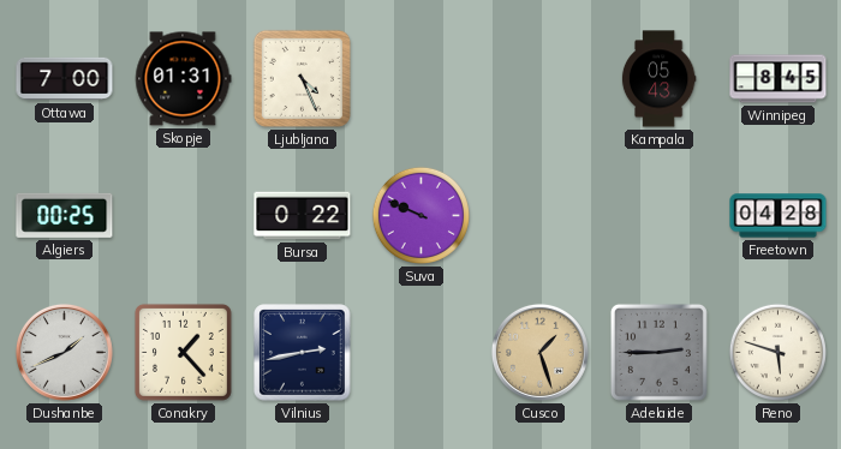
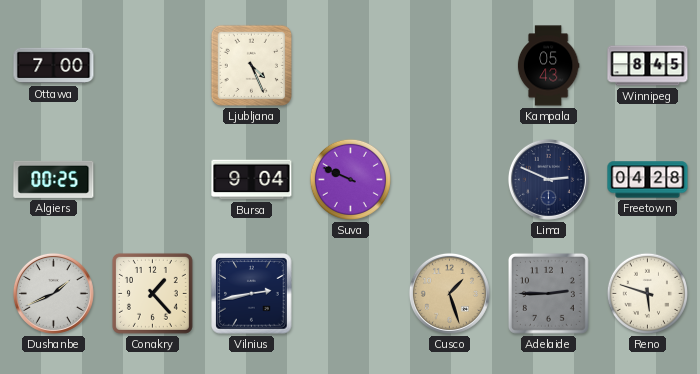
Skopje: 01:31 -> none (184, 79)
Bursa: 0:22 -> 9:04 (252, 180)
Lima: none -> 2:49 (548, 179)
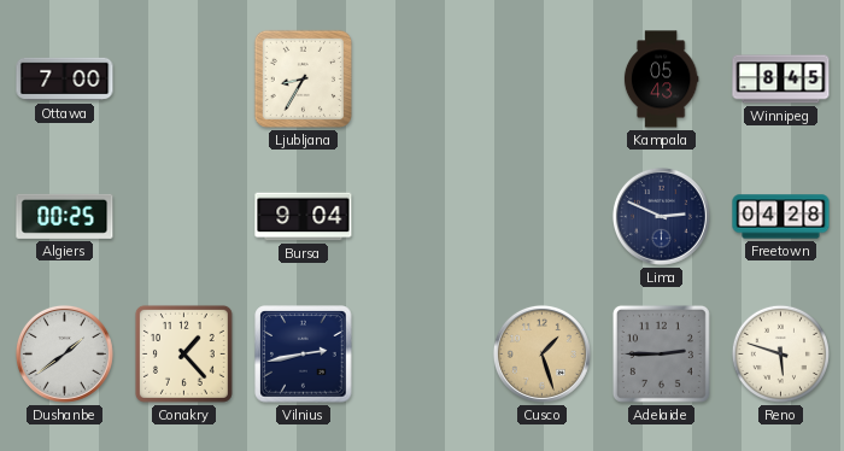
Ljubljana: 4:26 -> 8:35 (303, 78)
Suva: 9:49 -> none (350, 179)
Dushanbe: 1:41 -> 1:39 (64, 353)
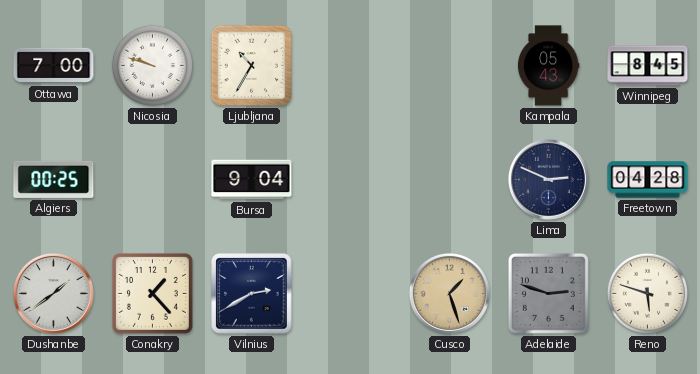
Nicosia: none -> 9:48 (152, 65)
Ljubljana: 8:35 -> 10:35 (251, 65)
Vilnius: 2:43 -> 2:40 (252, 294)
Adelaide: 2:45 -> 2:48 (548, 293)
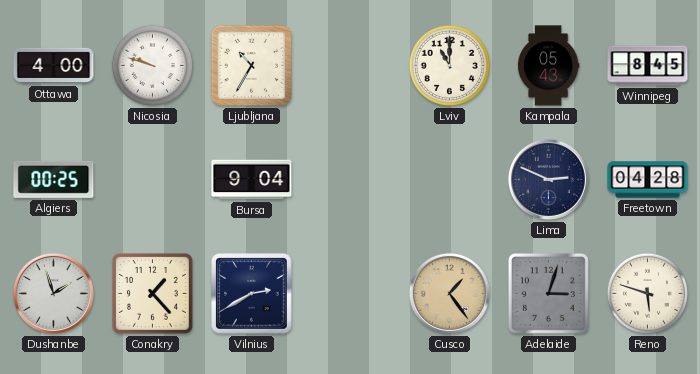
Ottawa: 7:00 -> 4:00 (54, 66)
Lviv: none -> 11:00 (449, 65)
Dushanbe: 1:39 -> 1:57 (53, 293)
Cusco: 1:27 -> 1:24 (449, 293)
Adelaide: 2:48 -> 3:03 (548, 293)
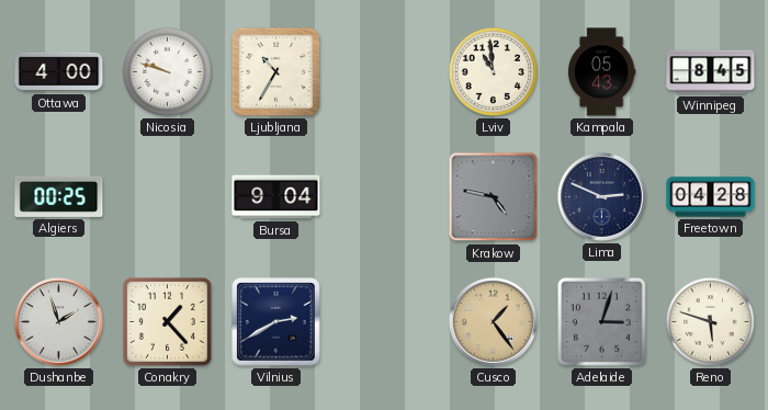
Lviv: 11:00 -> 10:59 (493, 71)
Krakow: none -> 4:47 (494, 197)
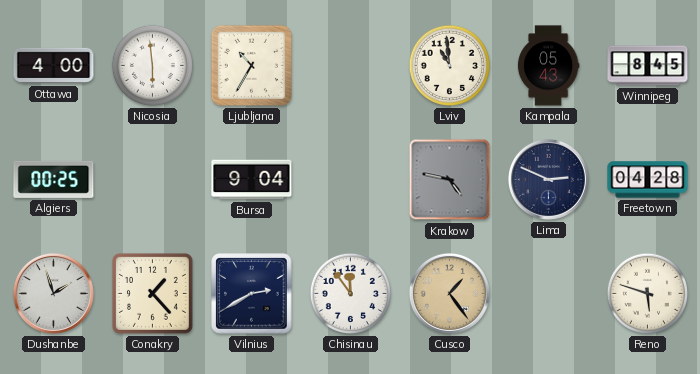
Nicosia: 9:48 -> 5:59 (152, 65)
Chisinau: none -> 11:54 (350, 293)
Adelaide: 3:03 -> none (601, 321)
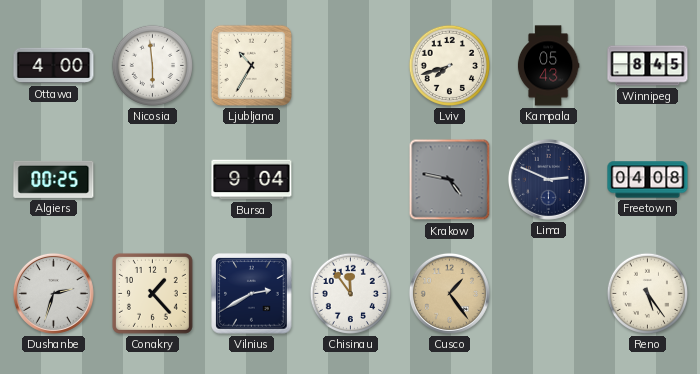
Lviv: 10:59 -> 7:42 (449, 65)
Freetown: 04:28 -> 04:08 (648, 180)
Dushanbe: 1:57 -> 2:33 (53, 293)
Reno: 5:48 -> 5:24 (647, 293)
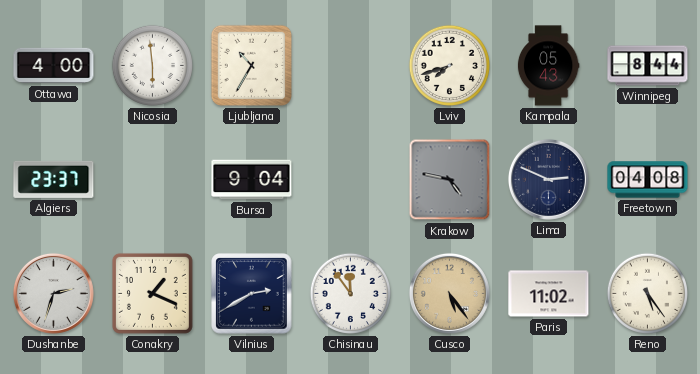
Winnipeg: 8:45 -> 8:44 (648, 66)
Algiers: 00:25 -> 23:37 (54, 179)
Conakry: 1:23 -> 1:19 (152, 293)
Cusco: 1:24 -> 5:24 (449, 293)
Paris: none -> 11:02 (549, 294)
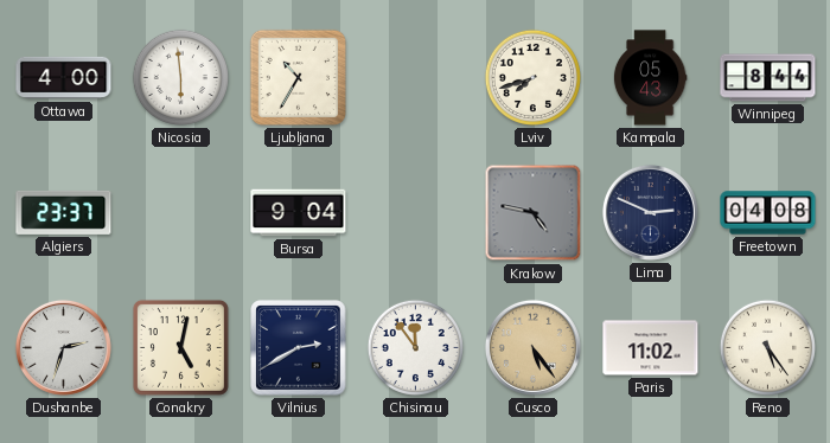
Conakry: 1:19 -> 5:02 (180, 347)
